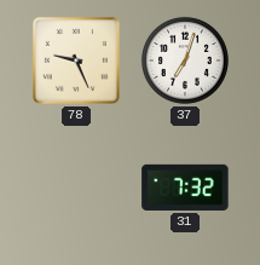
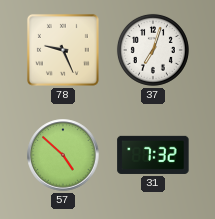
57: none -> 4:52 (63, 155)
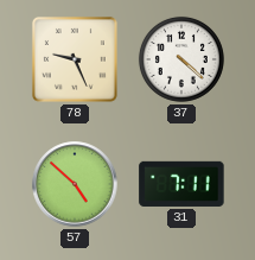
37: 7:03 -> 4:22 (181, 59)
31: 7:32 -> 7:11 (181, 184)
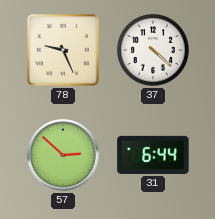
57: 4:52 -> 2:52 (63, 155)
31: 7:11 -> 6:44 (153, 155)
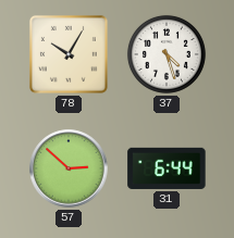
78: 9:26 -> 10:05 (69, 54)
37: 4:22 -> 4:27 (167, 54)
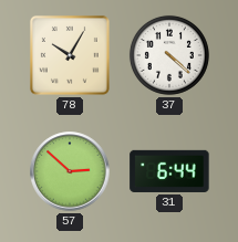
37: 4:27 -> 4:22 (169, 55)
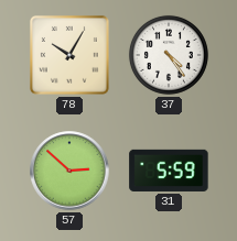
37: 4:22 -> 4:24 (169, 55)
31: 6:44 -> 5:59 (169, 171)
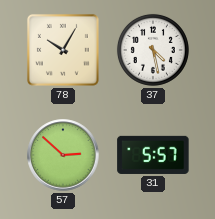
37: 4:24 -> 4:28 (153, 50)
31: 5:59 -> 5:57 (153, 155)
